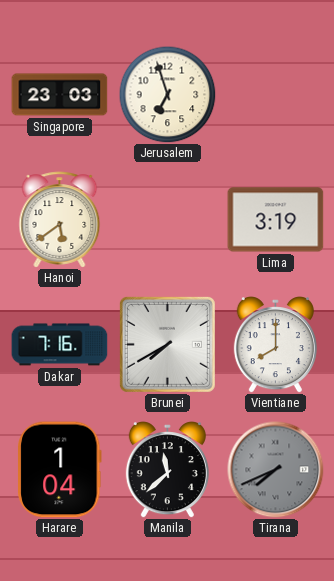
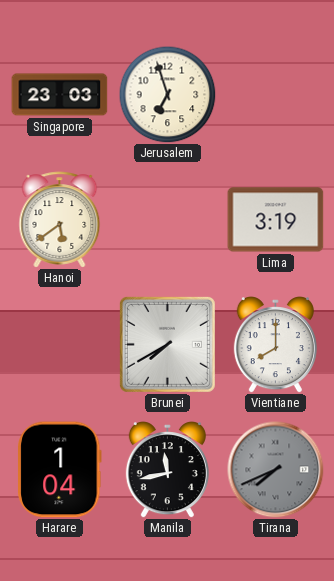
Dakar: 7:16 -> none (60, 345)
Manila: 11:38 -> 11:43 (167, 470)
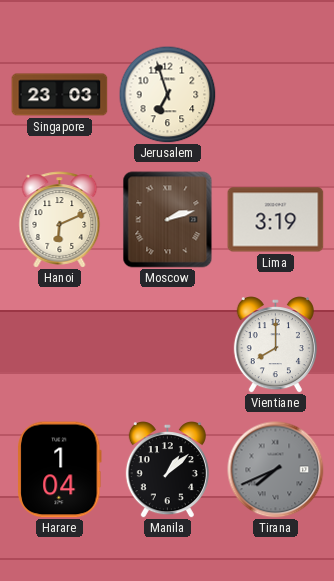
Hanoi: 5:39 -> 6:11 (60, 220)
Moscow: none -> 2:12 (168, 220)
Brunei: 7:40 -> none (167, 344)
Manila: 11:43 -> 1:08 (167, 470)
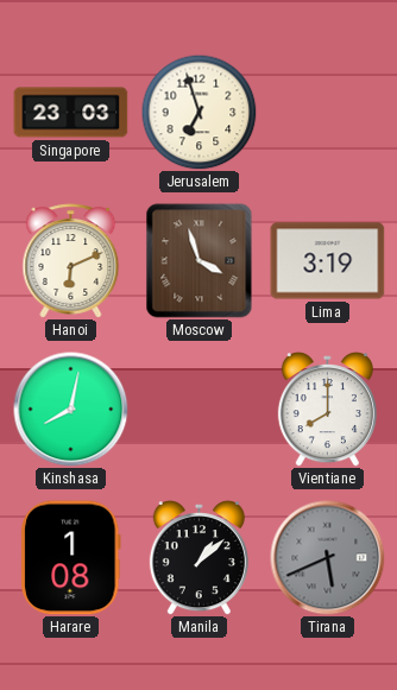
Moscow: 2:12 -> 3:57 (200, 261)
Kinshasa: none -> 8:02 (71, 410)
Harare: 1:04 -> 1:08 (71, 558)
Tirana: 7:41 -> 5:41 (328, 558)
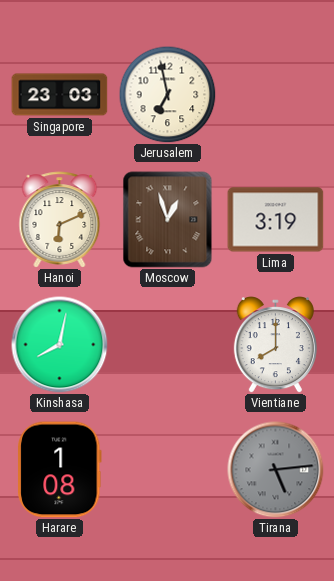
Jerusalem: 6:57 -> 6:58 (167, 94)
Moscow: 3:57 -> 12:57 (168, 220)
Manila: 1:08 -> none (198, 558)
Tirana: 5:41 -> 5:14 (276, 470)
